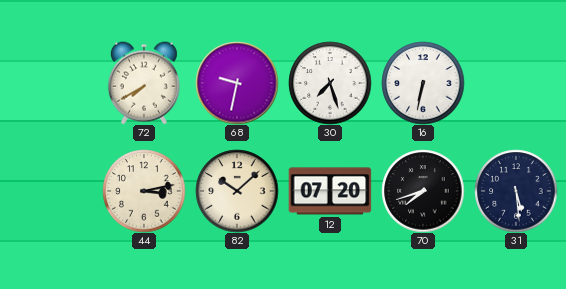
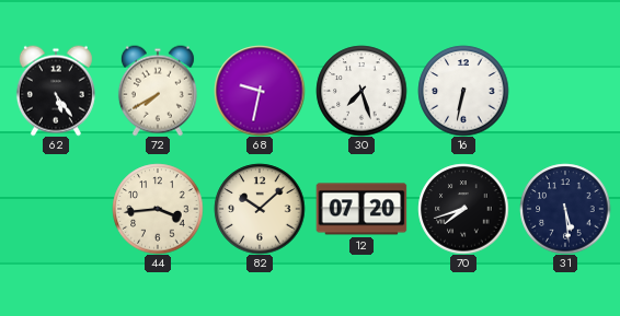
62: none -> 5:24 (56, 91)
44: 3:13 -> 3:44 (158, 209)
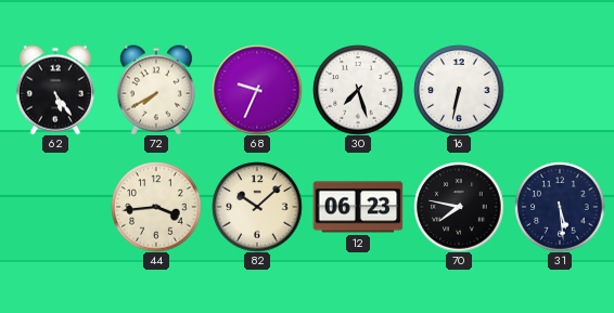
68: 9:32 -> 9:34 (257, 90)
12: 07:20 -> 06:23 (358, 207)
70: 7:42 -> 7:47 (459, 207)
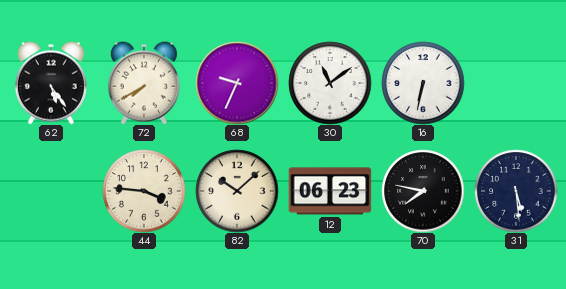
30: 7:27 -> 11:09 (330, 83)
44: 3:44 -> 3:46 (144, 191)
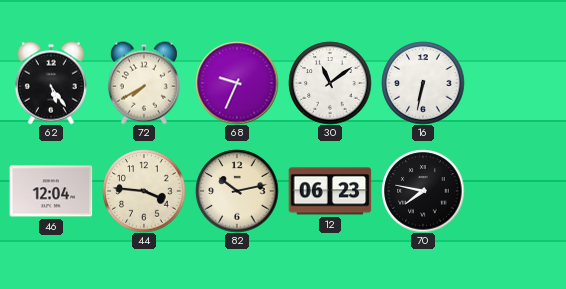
46: none -> 12:04 (51, 191)
82: 10:08 -> 10:13 (237, 191)
31: 5:29 -> none (516, 191)
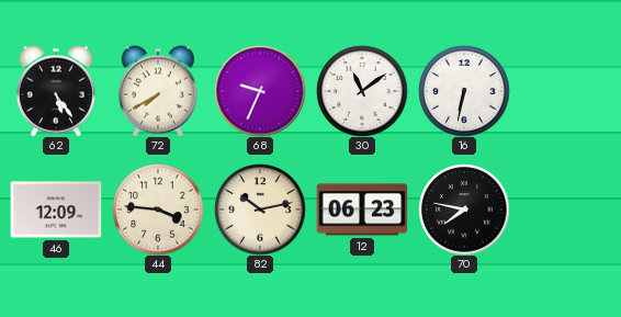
46: 12:04 -> 12:09 (56, 210)
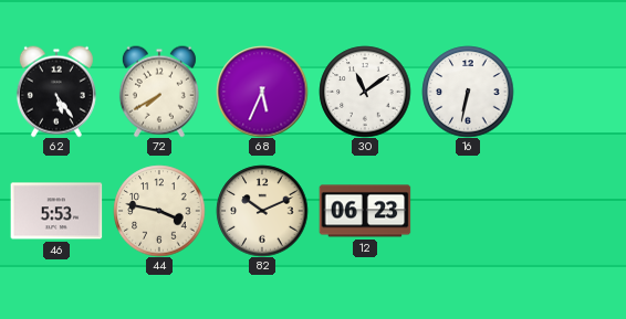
68: 9:34 -> 5:34 (262, 92)
46: 12:09 -> 5:53 (56, 211)
44: 3:46 -> 3:47 (159, 211)
82: 10:13 -> 10:11 (262, 211)
70: 7:47 -> none (464, 210)
